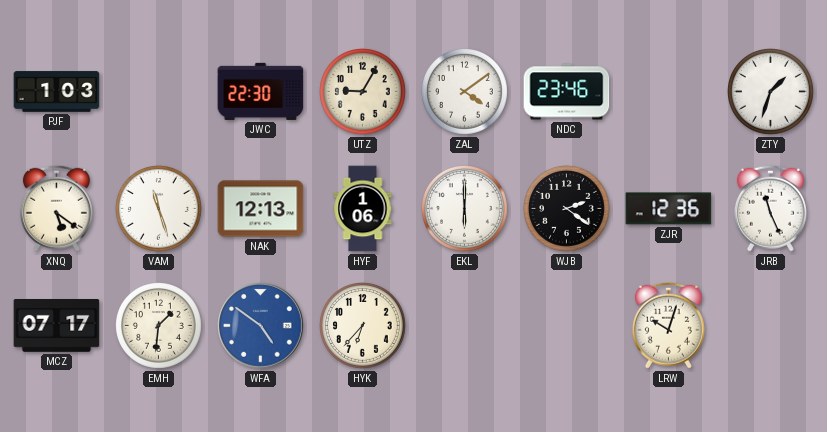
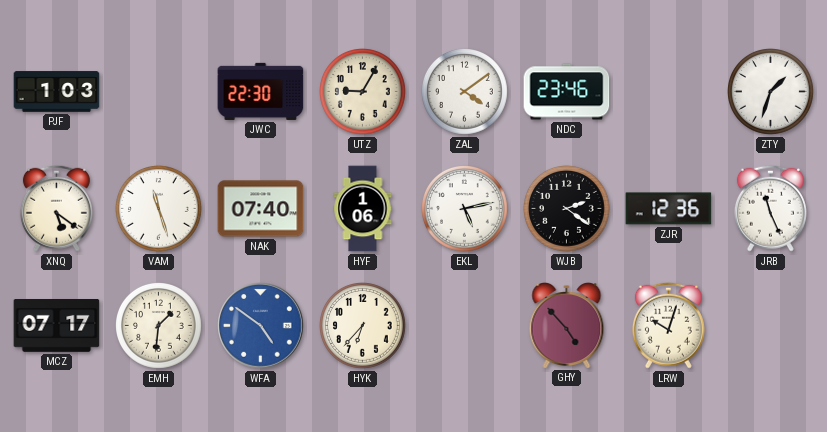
NAK: 12:13 -> 07:40 (261, 209)
EKL: 6:00 -> 5:13 (465, 209)
GHY: none -> 4:53 (567, 326)
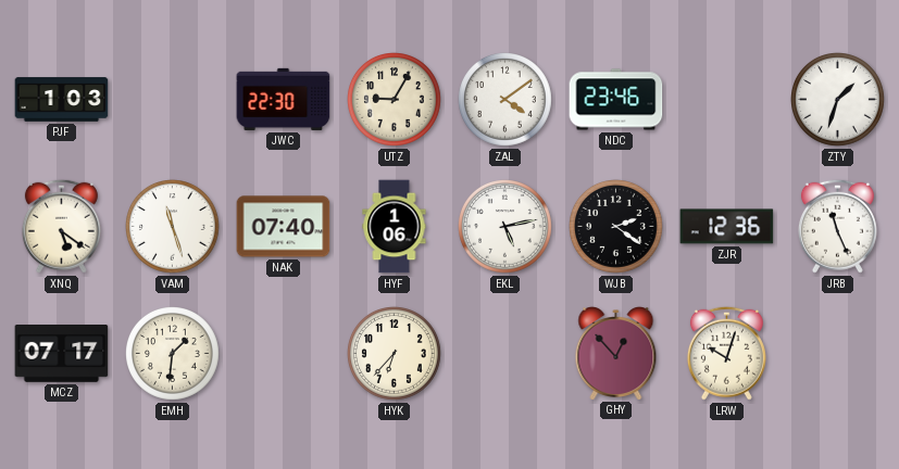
WFA: 4:51 -> none (261, 326)
GHY: 4:53 -> 12:53 (616, 354)
